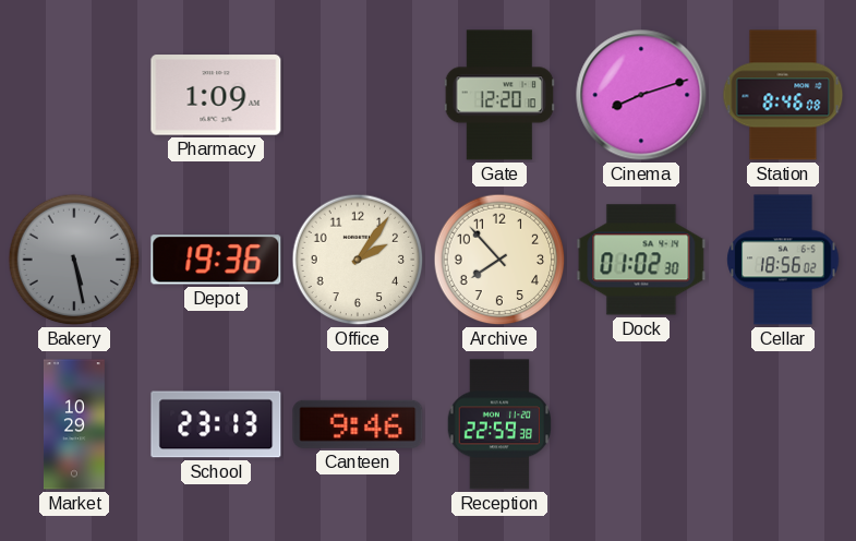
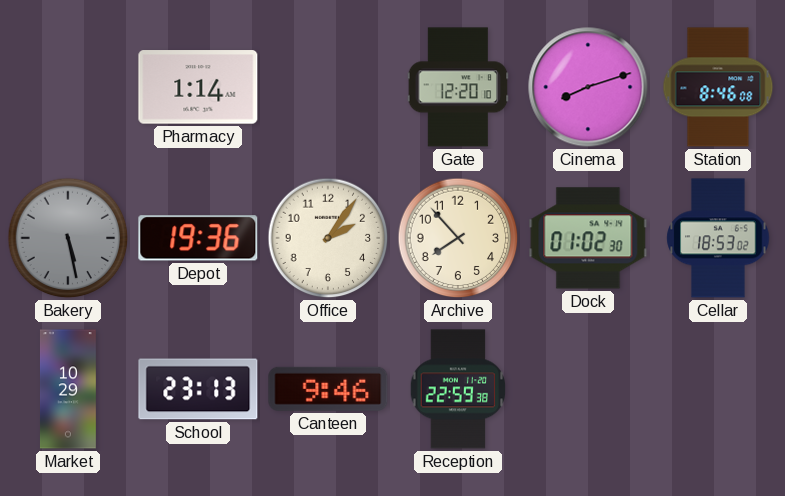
Pharmacy: 1:09 -> 1:14 (198, 87)
Cellar: 18:56 -> 18:53 (718, 238)
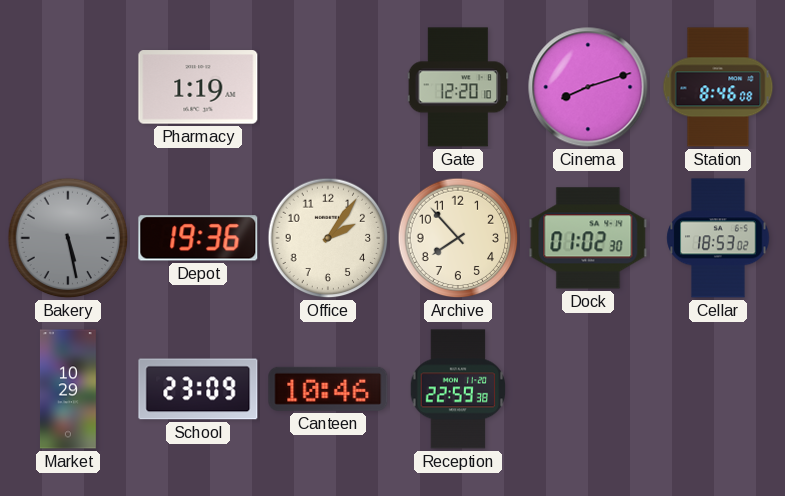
Pharmacy: 1:14 -> 1:19 (198, 87)
School: 23:13 -> 23:09 (198, 389)
Canteen: 9:46 -> 10:46 (328, 389)
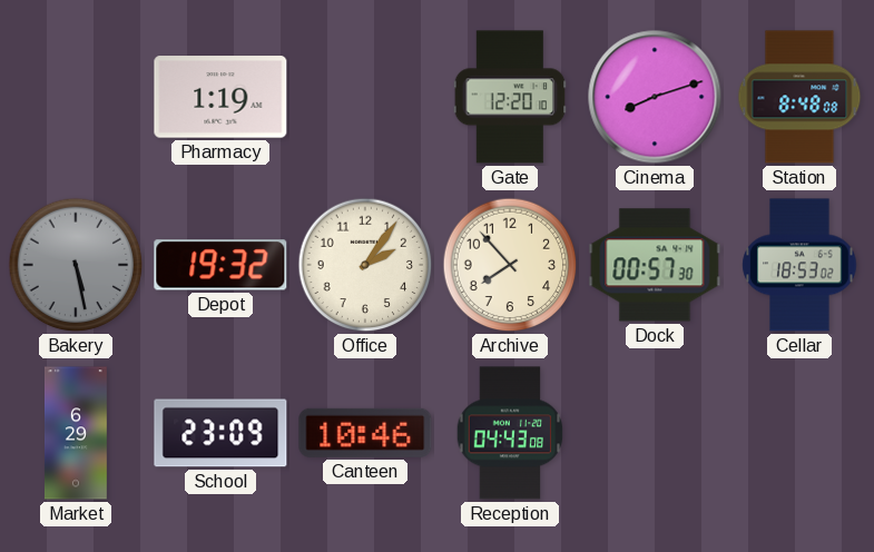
Station: 8:46 -> 8:48 (799, 97)
Depot: 19:36 -> 19:32 (220, 265)
Dock: 01:02 -> 00:57 (655, 265)
Market: 10:29 -> 6:29 (76, 433)
Reception: 22:59 -> 04:43 (510, 433)
